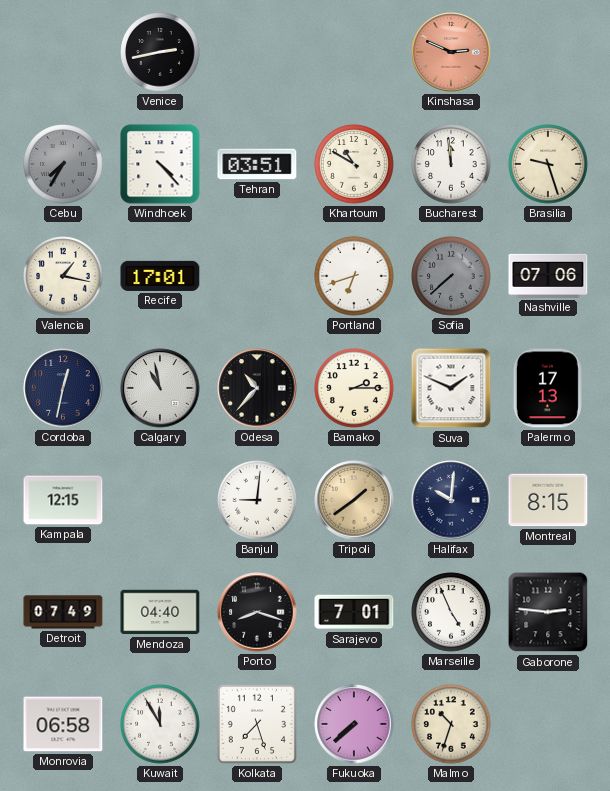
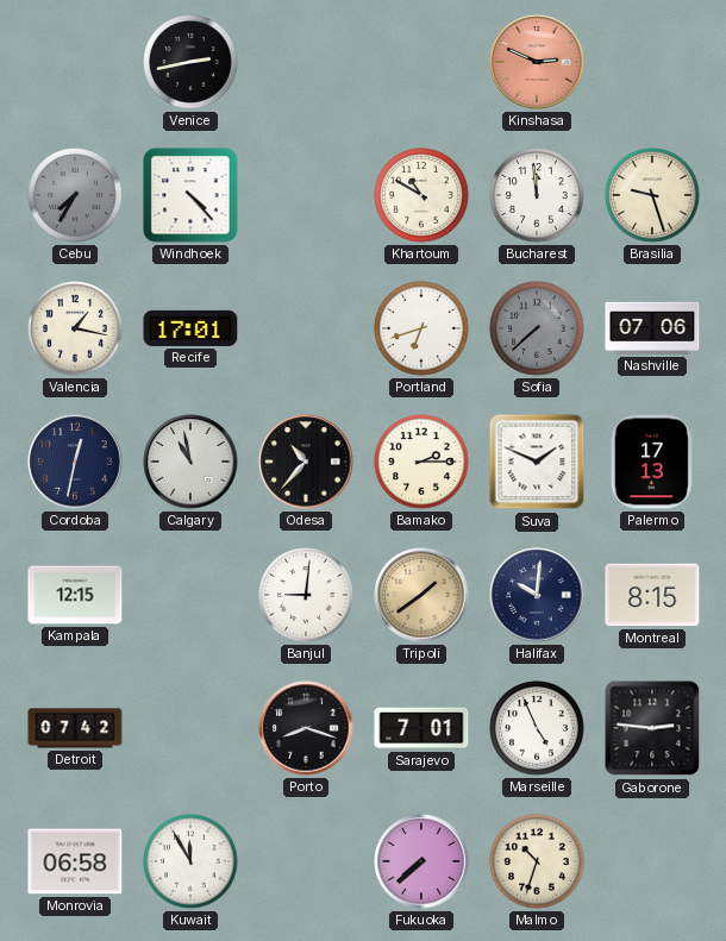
Tehran: 03:51 -> none (257, 164)
Detroit: 07:49 -> 07:42 (75, 728)
Mendoza: 04:40 -> none (160, 612)
Kolkata: 7:27 -> none (257, 724)
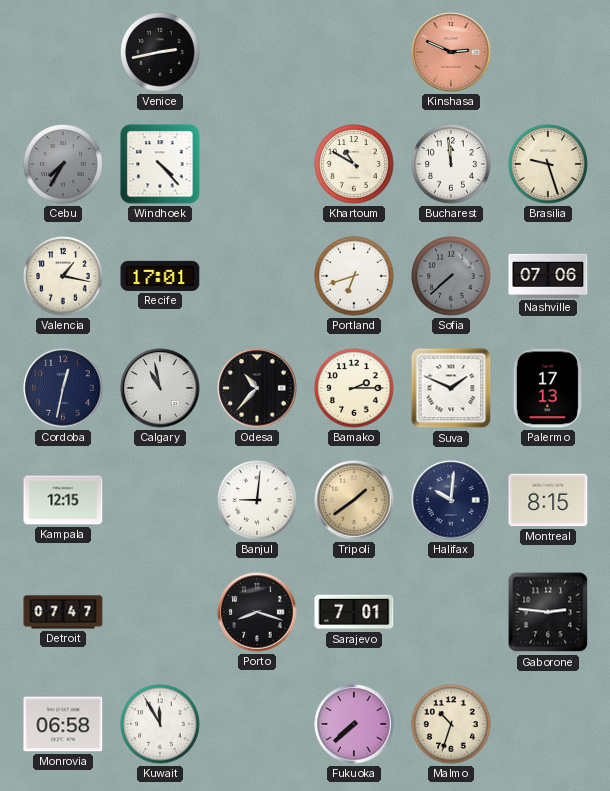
Detroit: 07:42 -> 07:47 (63, 612)
Marseille: 4:56 -> none (537, 728)
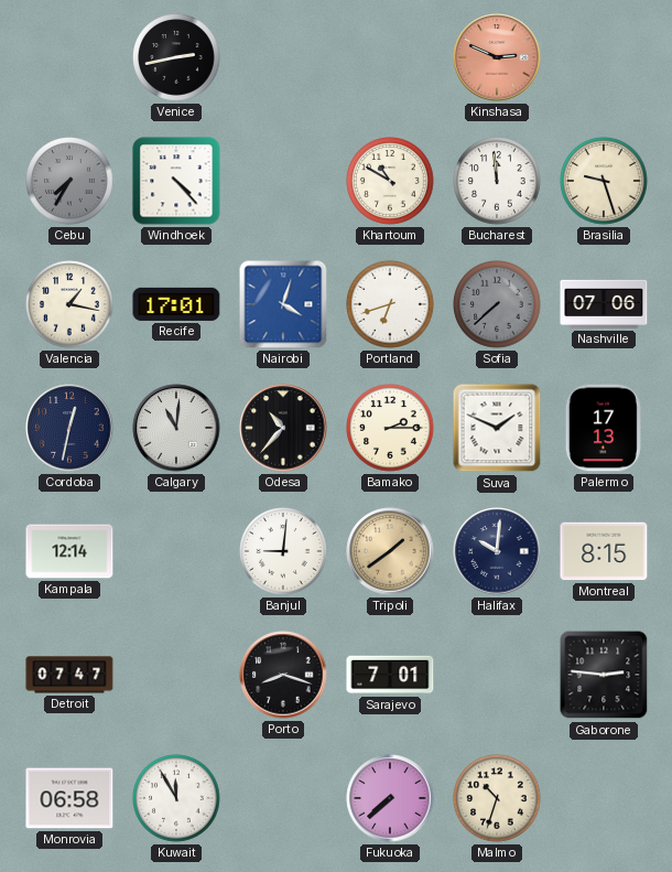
Nairobi: none -> 4:03 (283, 304)
Calgary: 10:58 -> 11:01 (176, 428)
Kampala: 12:15 -> 12:14 (69, 551)
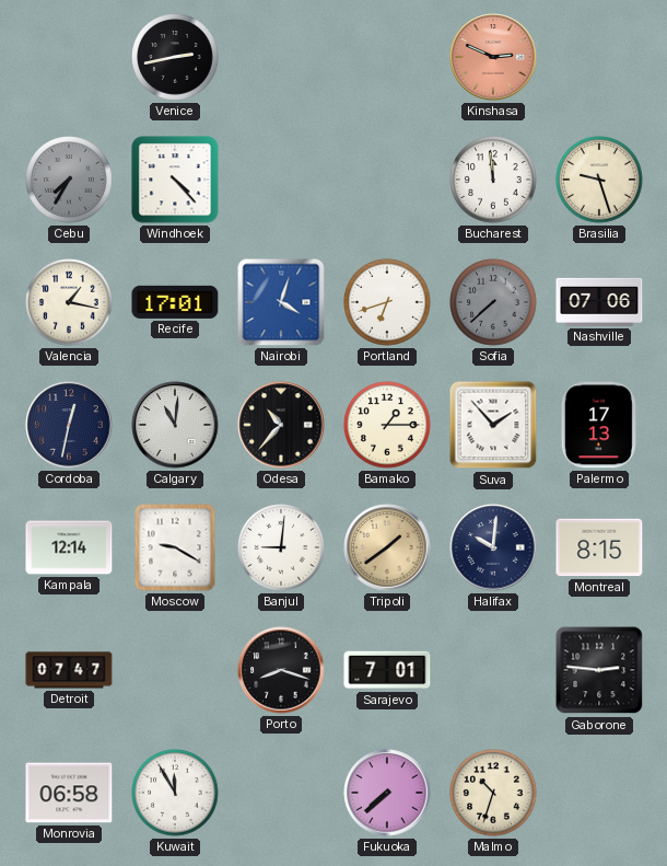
Khartoum: 10:50 -> none (390, 181)
Bamako: 2:15 -> 1:15 (387, 425)
Suva: 1:49 -> 1:53 (493, 425)
Moscow: none -> 9:20 (175, 547)
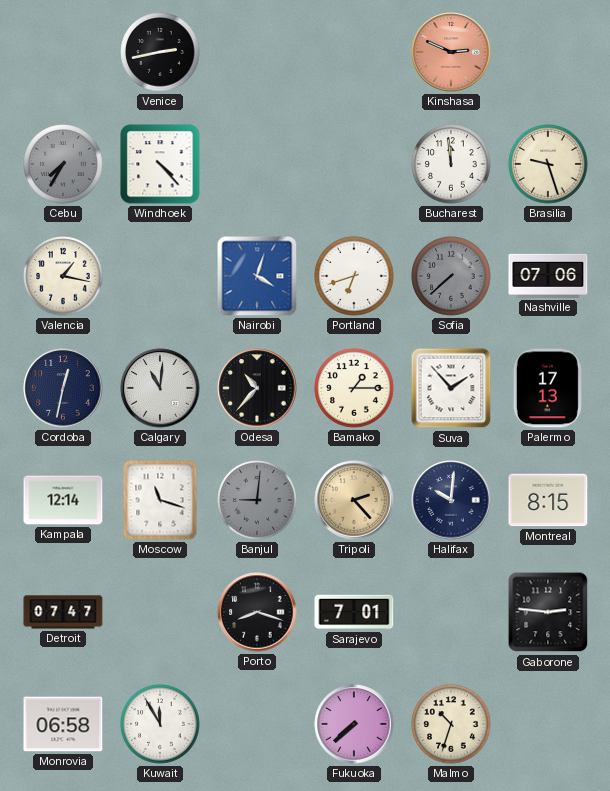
Recife: 17:01 -> none (175, 302)
Moscow: 9:20 -> 11:18 (160, 500)
Banjul dial: white -> grey (257, 500)
Tripoli: 1:39 -> 2:23 (354, 500)
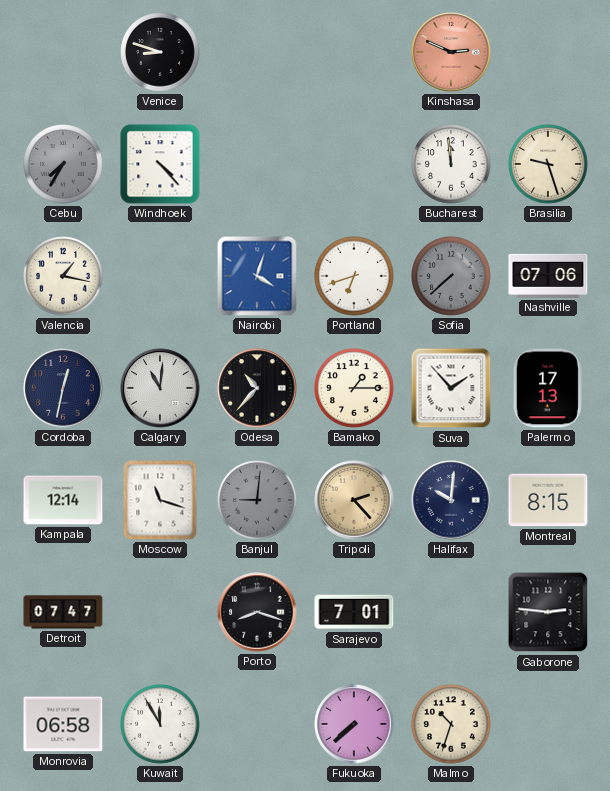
Venice: 2:43 -> 8:48 (160, 52)
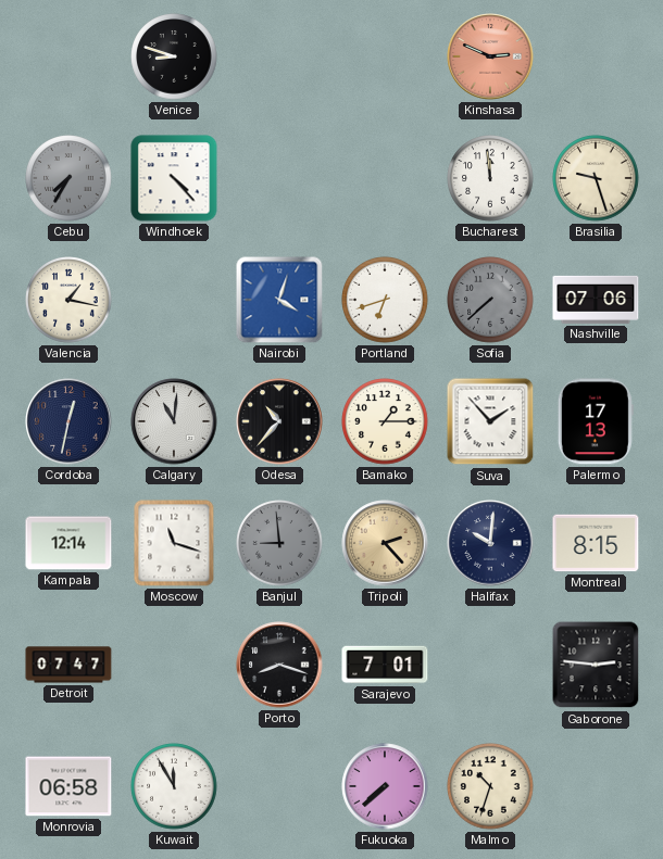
Banjul: 9:01 -> 8:59 (279, 543)
